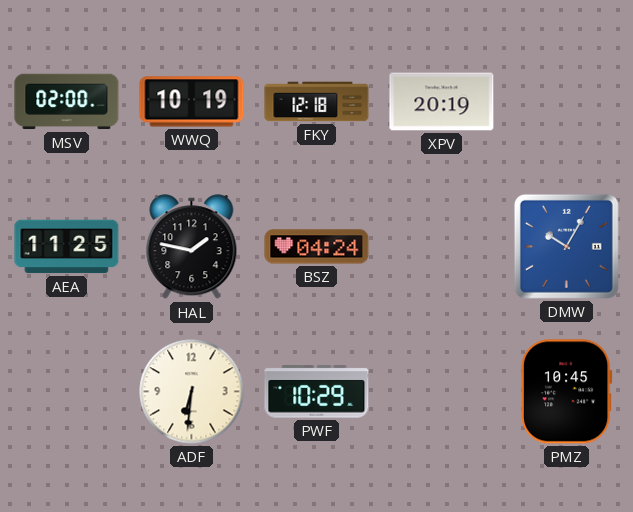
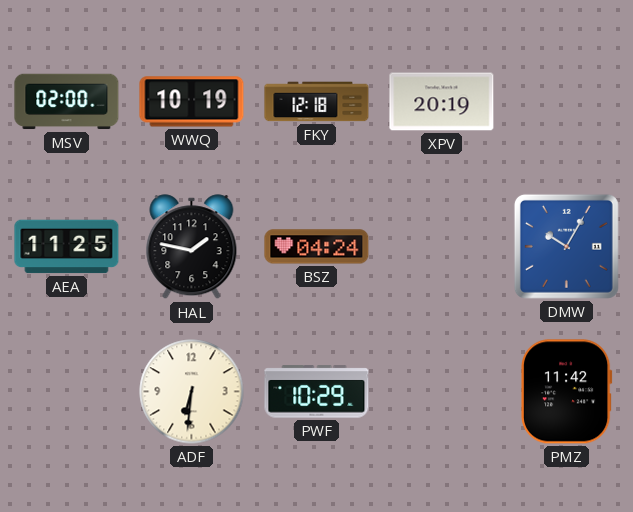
PMZ: 10:45 -> 11:42 (567, 392)
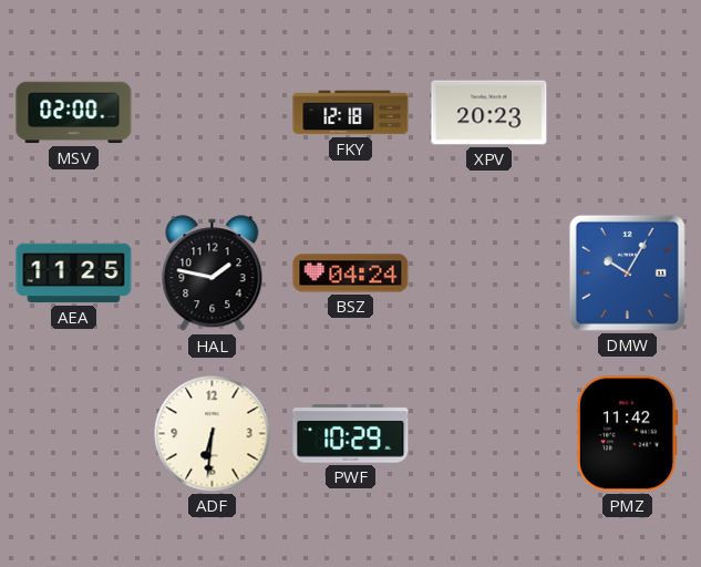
WWQ: 10:19 -> none (192, 102)
XPV: 20:19 -> 20:23 (489, 113)
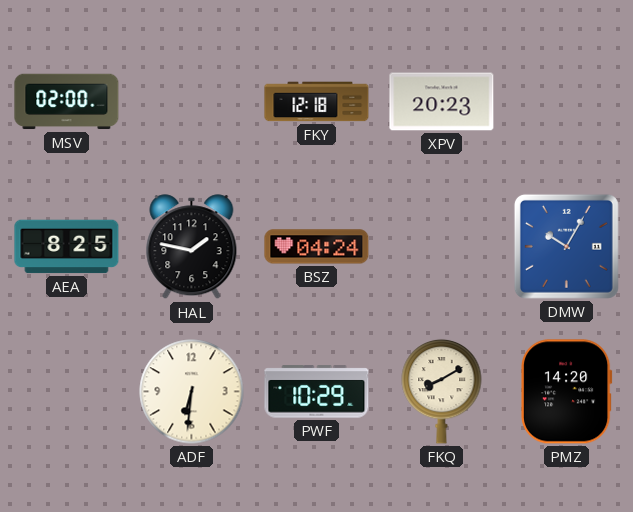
AEA: 11:25 -> 8:25 (67, 247)
FKQ: none -> 8:10 (442, 391)
PMZ: 11:42 -> 14:20 (567, 392)
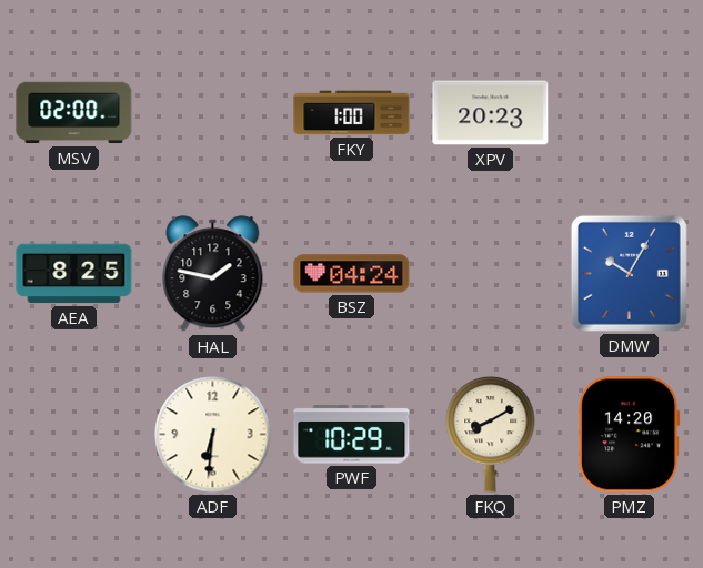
FKY: 12:18 -> 1:00 (352, 113)
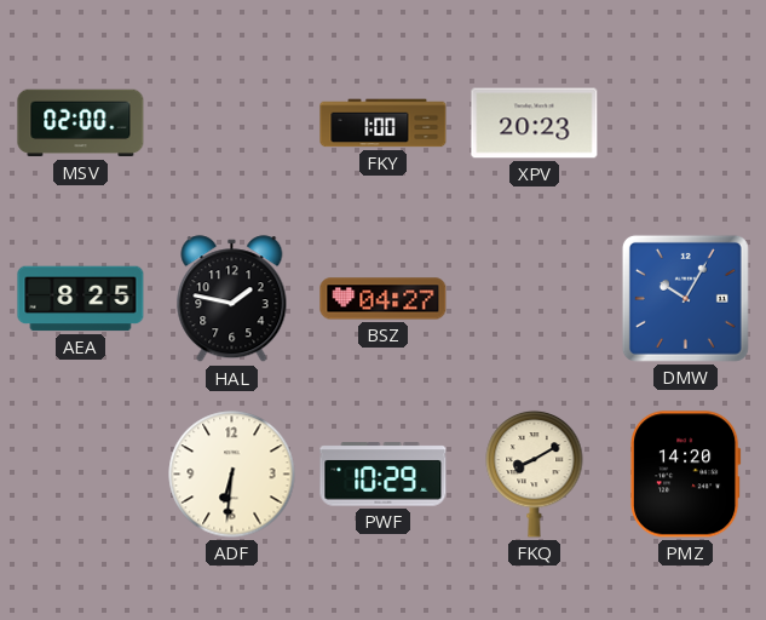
BSZ: 04:24 -> 04:27 (384, 299)
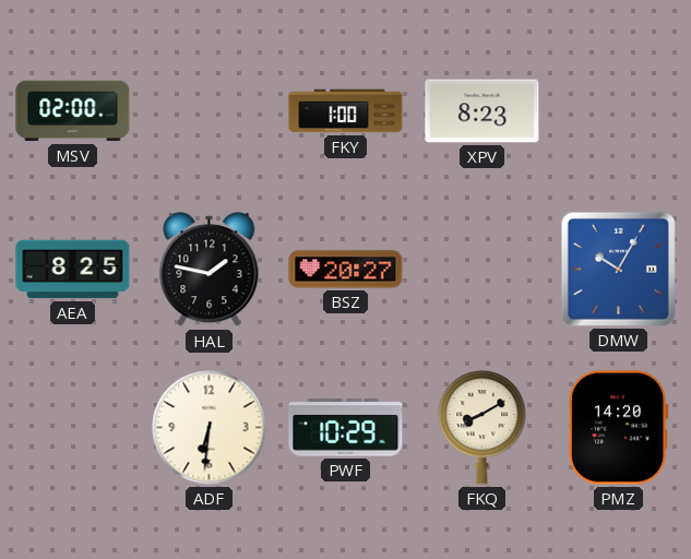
XPV: 20:23 -> 8:23 (482, 111)
BSZ: 04:27 -> 20:27 (346, 270)
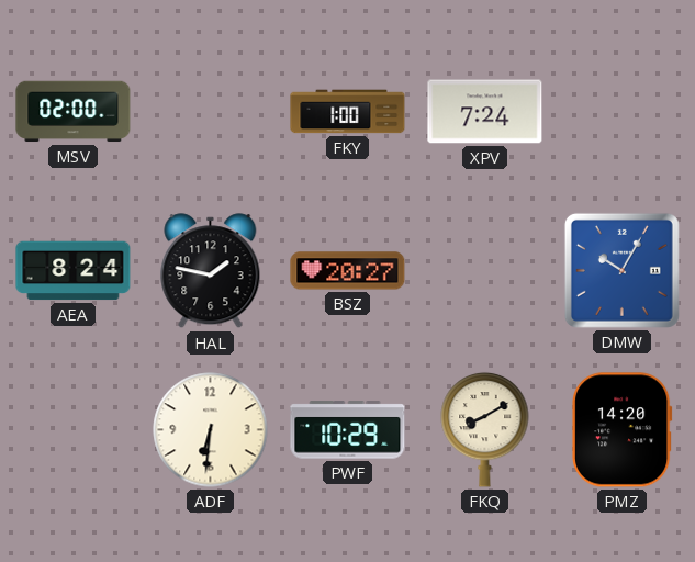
XPV: 8:23 -> 7:24 (485, 112)
AEA: 8:25 -> 8:24 (74, 271)
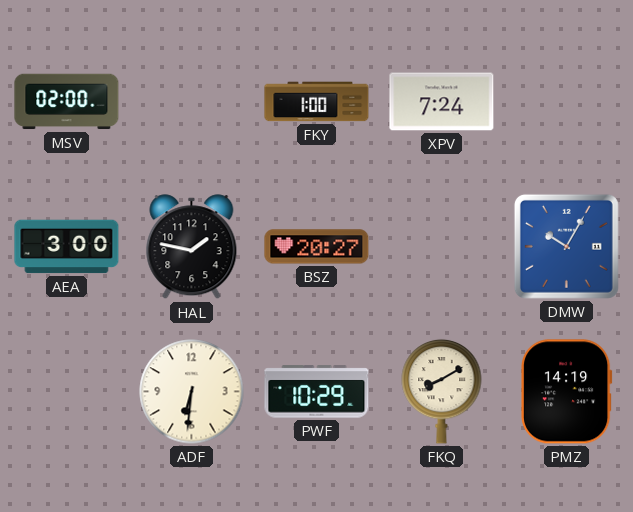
AEA: 8:24 -> 3:00 (67, 247)
PMZ: 14:20 -> 14:19 (567, 392)
